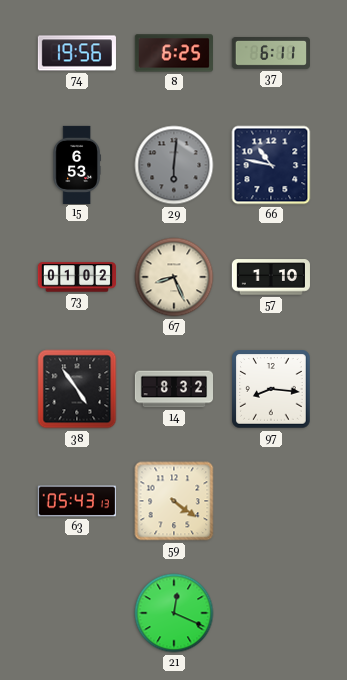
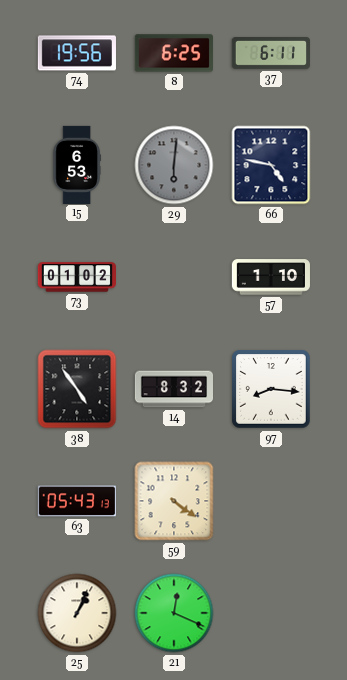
66: 10:47 -> 4:47 (271, 165)
67: 8:26 -> none (174, 277)
25: none -> 1:04 (77, 613)
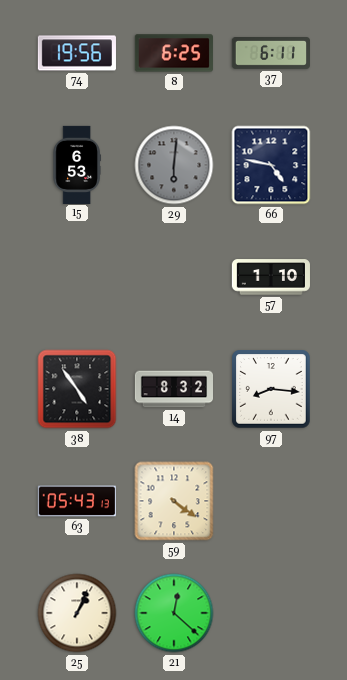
73: 01:02 -> none (76, 277)
21: 12:19 -> 12:22 (174, 613)
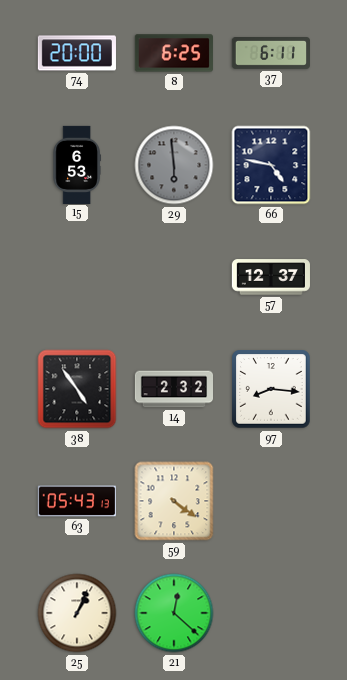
74: 19:56 -> 20:00 (77, 53)
29: 6:01 -> 5:59 (174, 165)
57: 1:10 -> 12:37 (271, 277)
14: 8:32 -> 2:32 (173, 389)
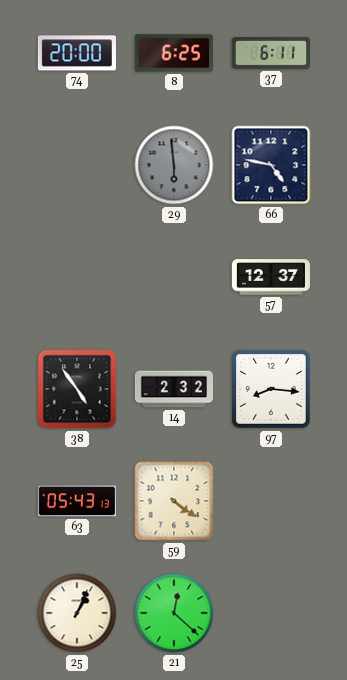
15: 6:53 -> none (77, 164)
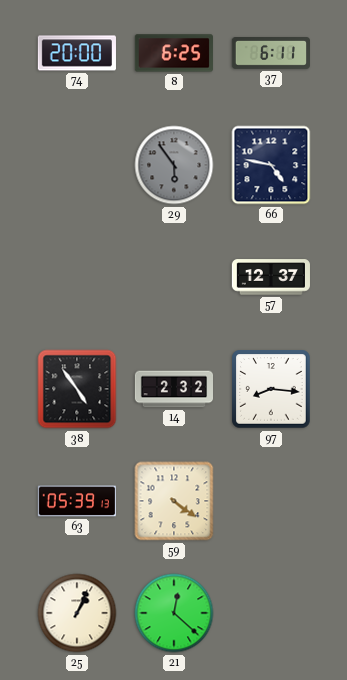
29: 5:59 -> 5:54 (174, 165)
63: 05:43 -> 05:39 (76, 501)
